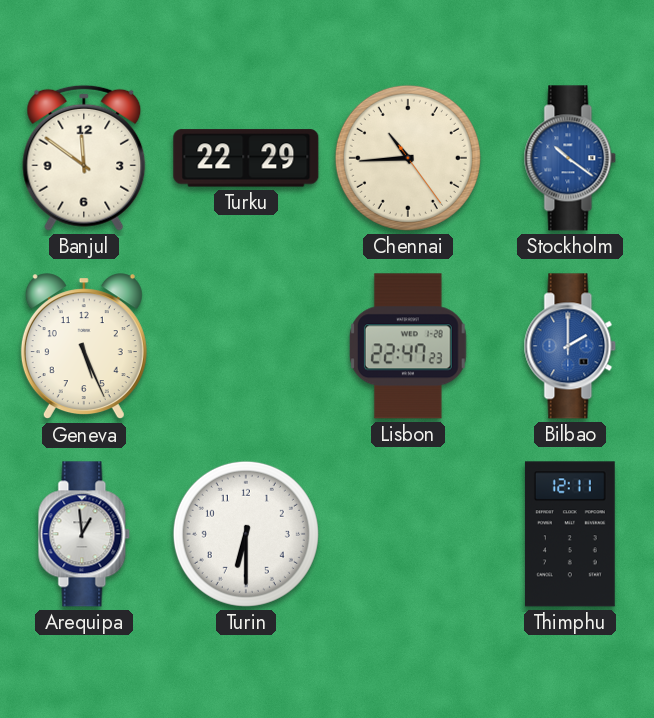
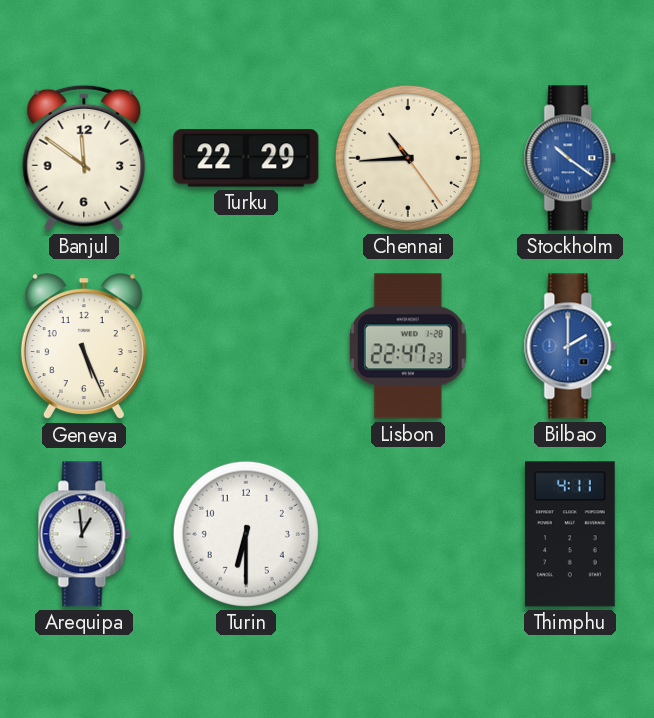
Thimphu: 12:11 -> 4:11 (570, 534)
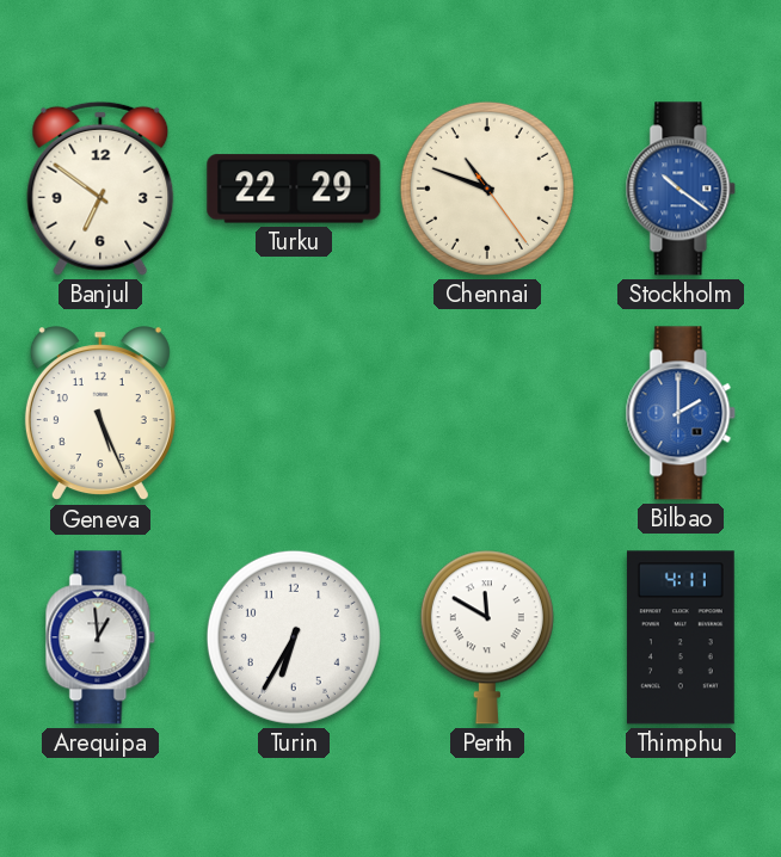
Banjul: 11:51 -> 6:51 (100, 189)
Chennai: 10:44 -> 10:48 (487, 189)
Lisbon: 22:47 -> none (408, 346)
Turin: 6:30 -> 6:35 (294, 637)
Perth: none -> 11:50 (487, 637)
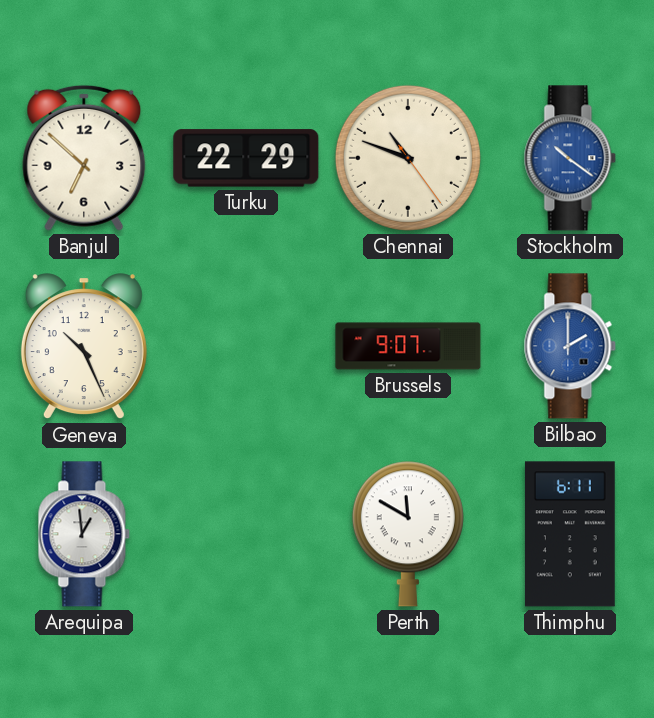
Banjul: 6:51 -> 6:52 (84, 158)
Geneva: 5:26 -> 10:26 (84, 347)
Brussels: none -> 9:07 (408, 346)
Turin: 6:35 -> none (294, 637)
Thimphu: 4:11 -> 6:11 (570, 534)
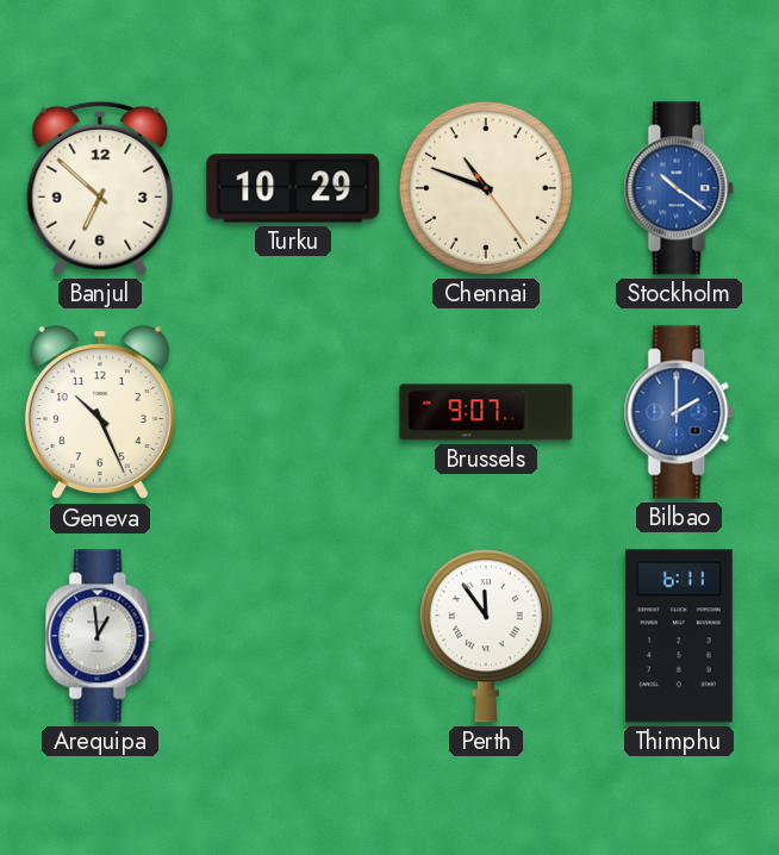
Turku: 22:29 -> 10:29 (293, 188)
Perth: 11:50 -> 11:54 (486, 636)
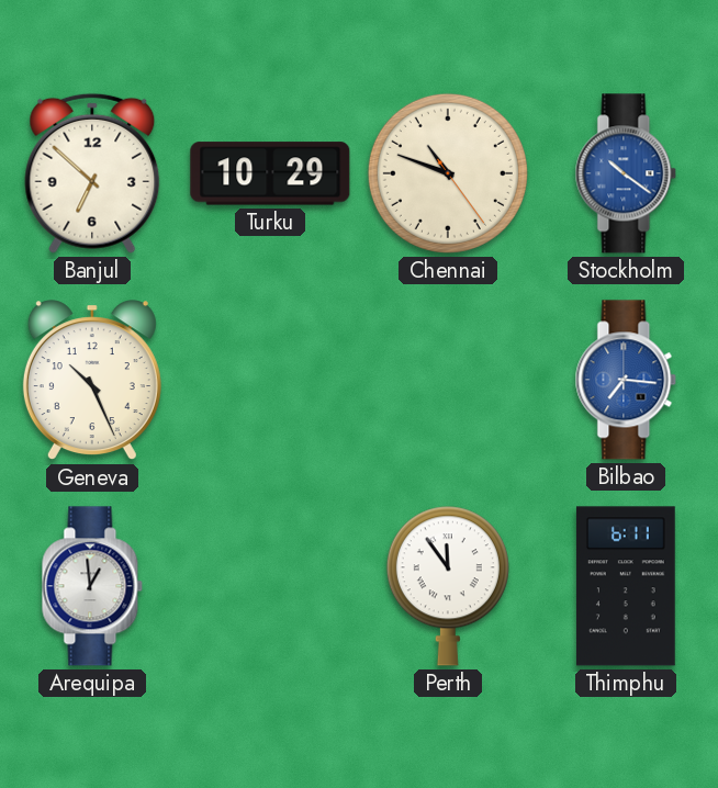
Brussels: 9:07 -> none (486, 412)
Bilbao: 2:00 -> 7:16 (626, 380)
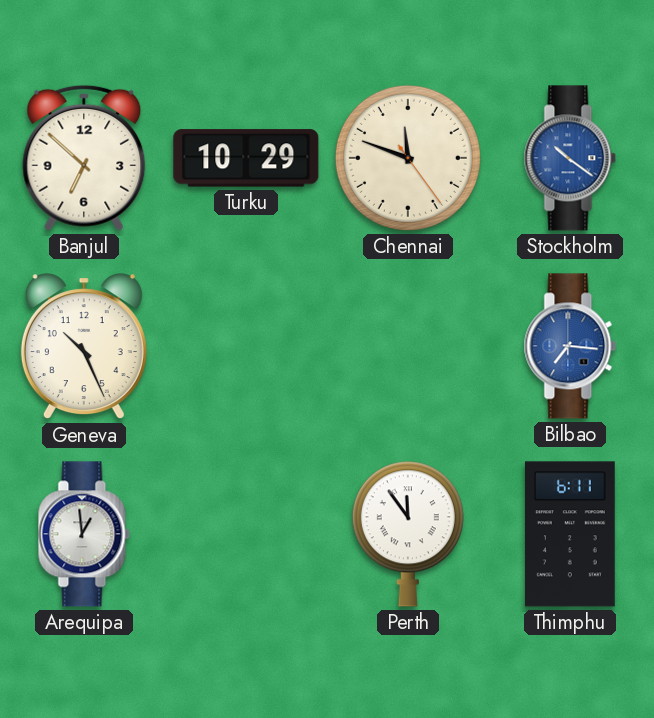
Chennai: 10:48 -> 11:48 (408, 158)
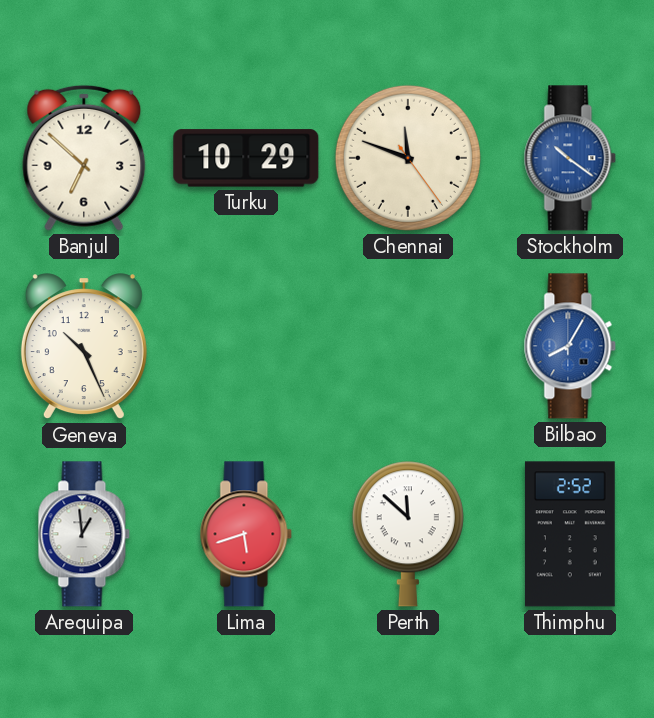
Bilbao: 7:16 -> 8:05 (570, 346)
Lima: none -> 5:42 (246, 534)
Perth: 11:54 -> 11:52 (408, 534)
Thimphu: 6:11 -> 2:52 (570, 534)
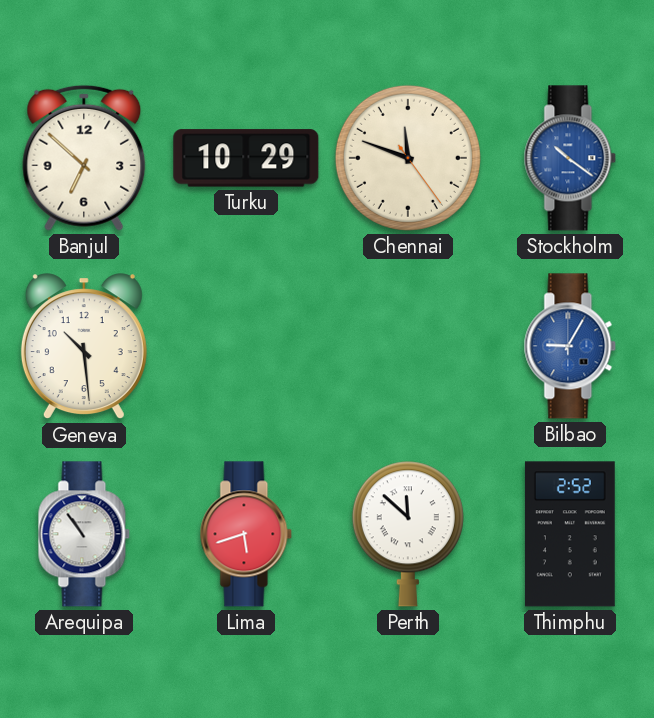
Geneva: 10:26 -> 10:29 (84, 347)
Bilbao: 8:05 -> 9:05 (570, 346)
Arequipa: 12:59 -> 10:54 (84, 534)
